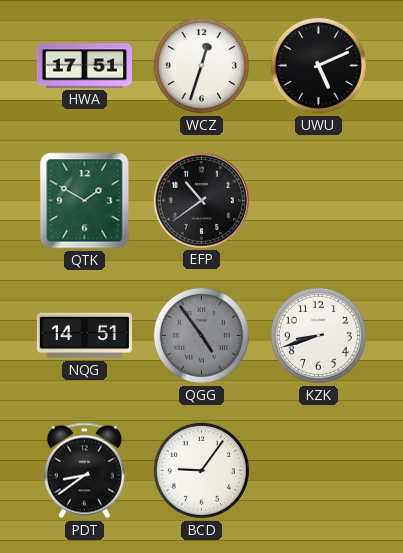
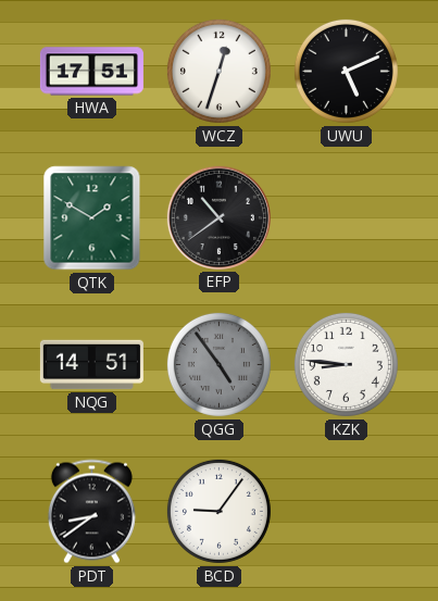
KZK: 8:42 -> 8:46 (346, 364)
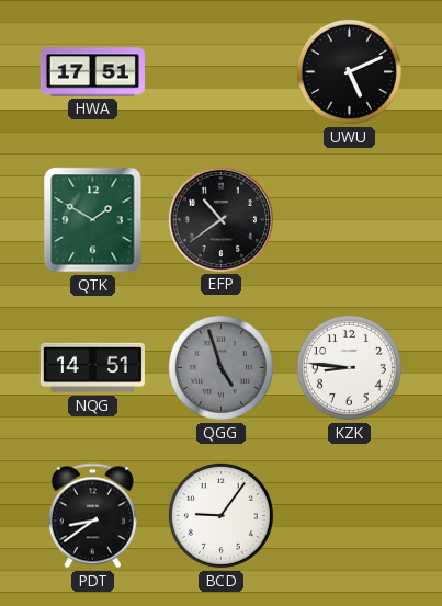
WCZ: 12:33 -> none (218, 71)
QGG: 4:54 -> 4:57 (220, 367)
